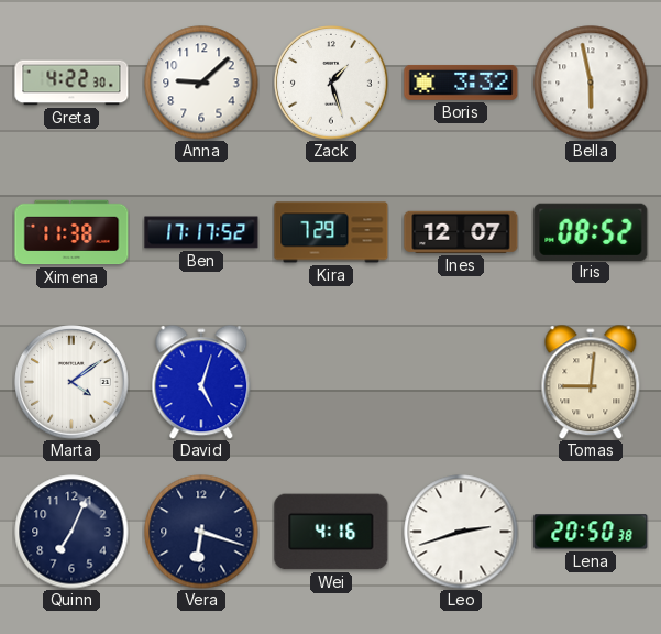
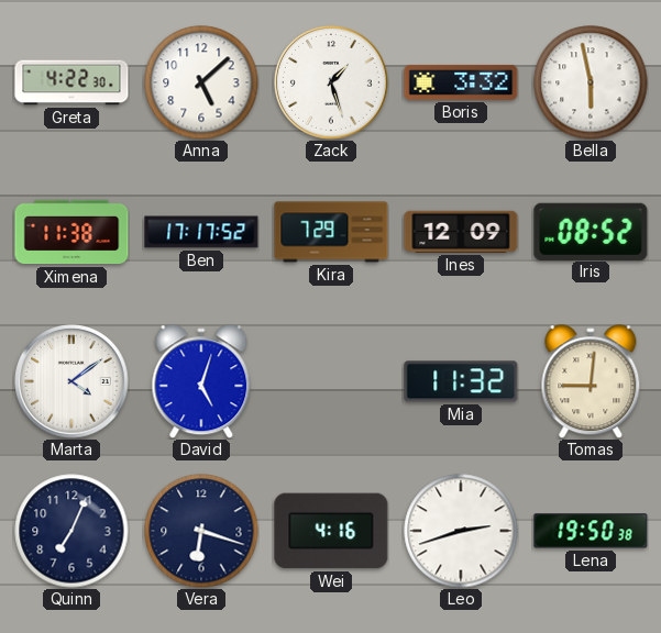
Anna: 9:08 -> 5:08 (201, 82)
Ines: 12:07 -> 12:09 (461, 232)
Mia: none -> 11:32 (461, 381)
Lena: 20:50 -> 19:50 (591, 531)
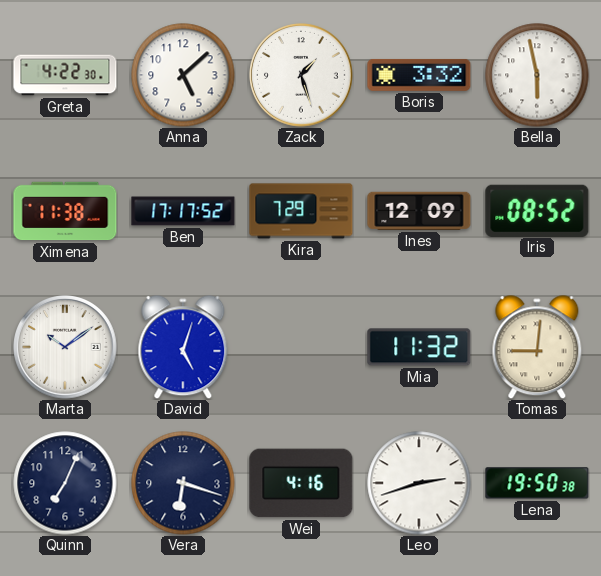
Marta: 4:09 -> 10:09 (66, 348)
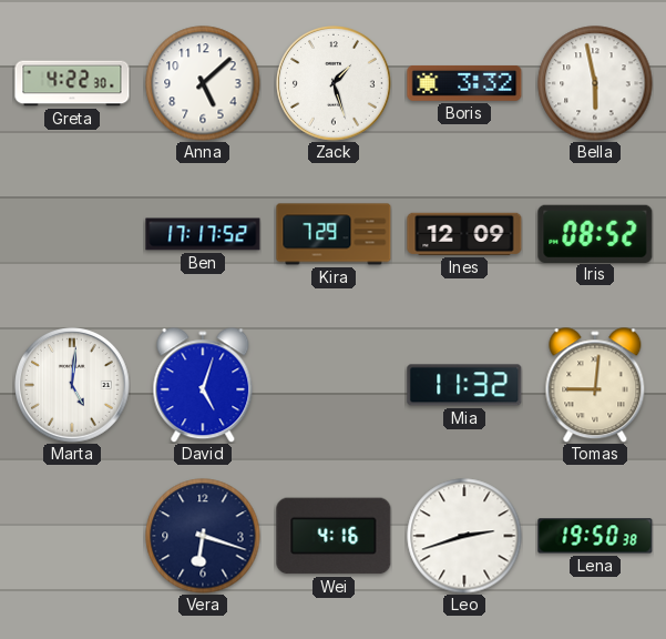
Ximena: 11:38 -> none (65, 211)
Marta: 10:09 -> 5:01 (73, 386)
Quinn: 7:04 -> none (65, 483)
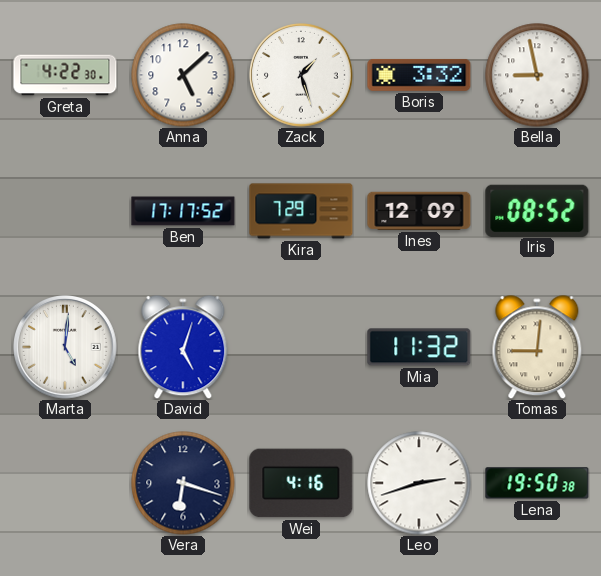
Bella: 5:58 -> 8:58 (537, 75)
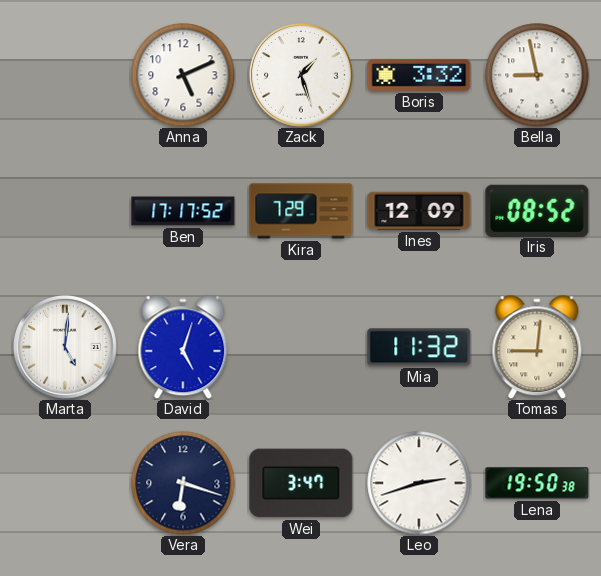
Greta: 4:22 -> none (65, 75)
Anna: 5:08 -> 5:11 (183, 75)
Wei: 4:16 -> 3:47 (301, 483)
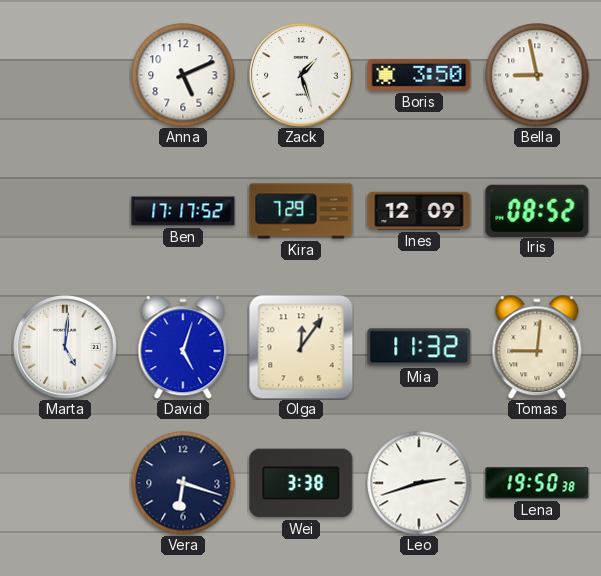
Boris: 3:32 -> 3:50 (419, 75)
Olga: none -> 12:06 (301, 347)
Wei: 3:47 -> 3:38 (301, 483)
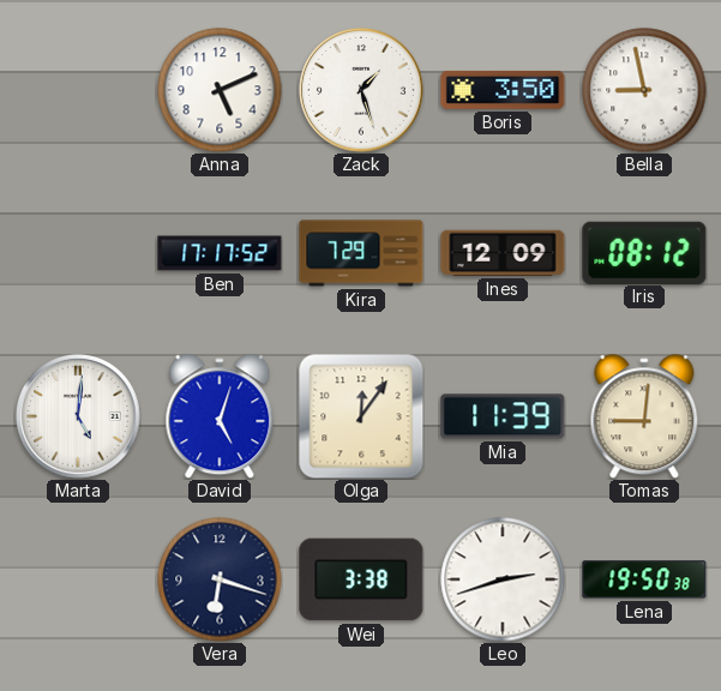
Iris: 08:52 -> 08:12 (644, 252)
Mia: 11:32 -> 11:39 (503, 416)
